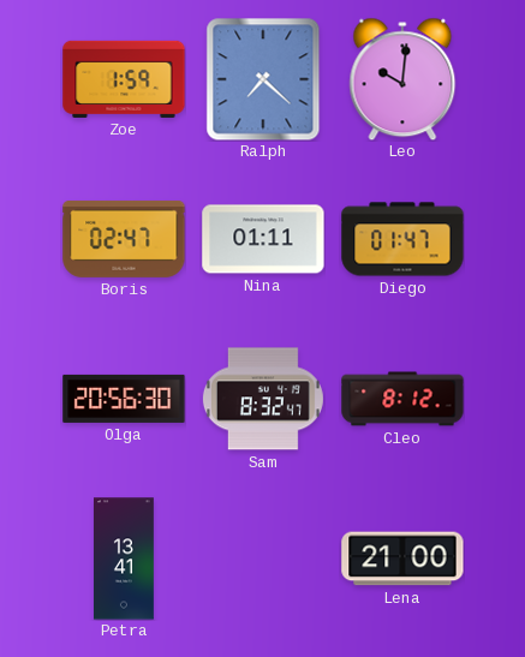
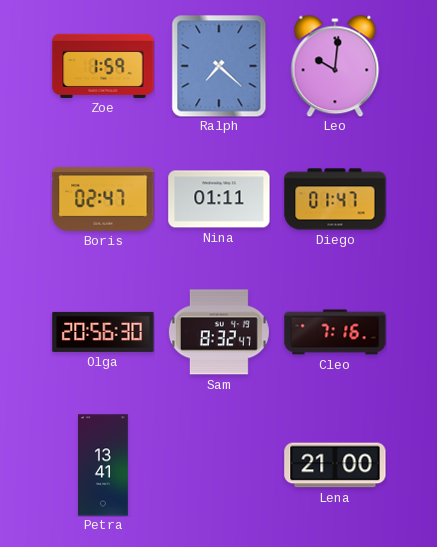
Cleo: 8:12 -> 7:16 (335, 332)
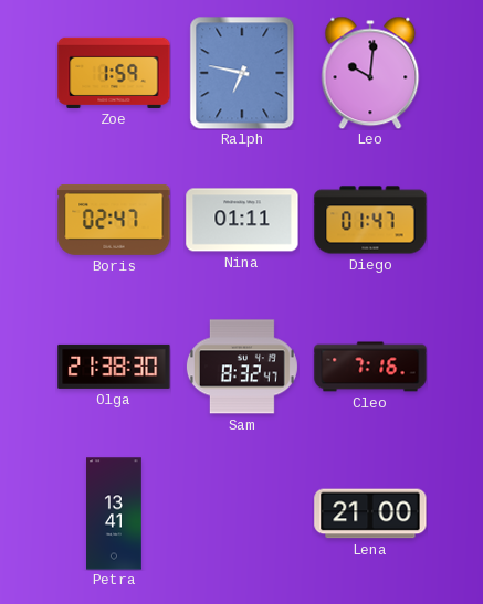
Ralph: 7:22 -> 6:47 (242, 73)
Olga: 20:56 -> 21:38 (114, 367)
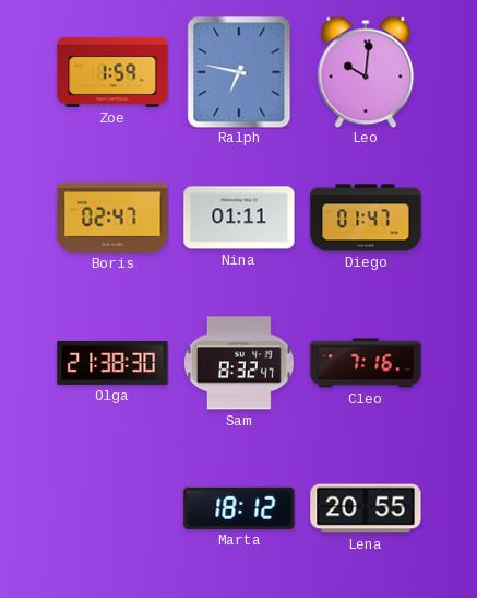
Petra: 13:41 -> none (115, 513)
Marta: none -> 18:12 (239, 508)
Lena: 21:00 -> 20:55 (366, 508)
